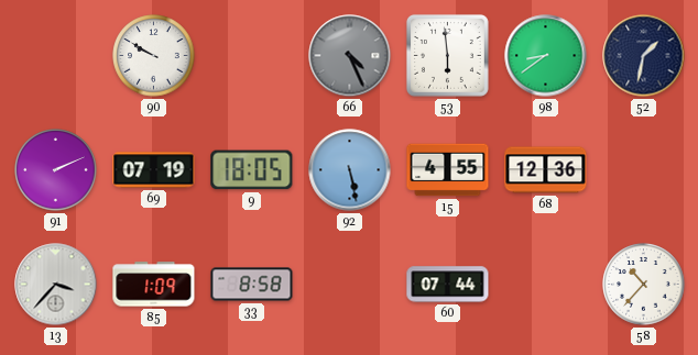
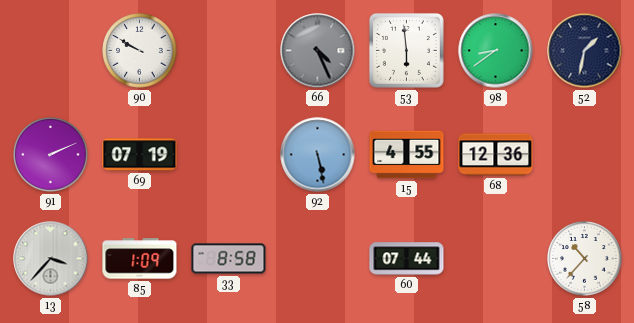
9: 18:05 -> none (252, 170)
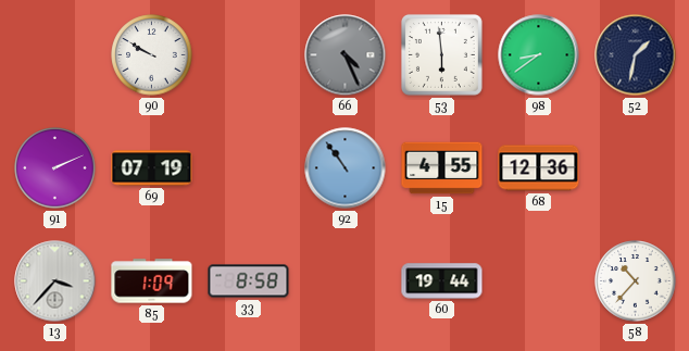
92: 5:28 -> 10:54 (346, 168)
60: 07:44 -> 19:44 (442, 281)
